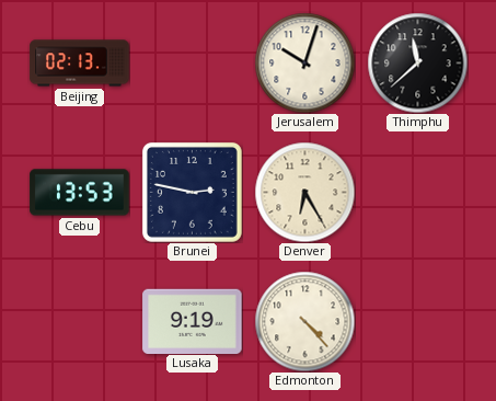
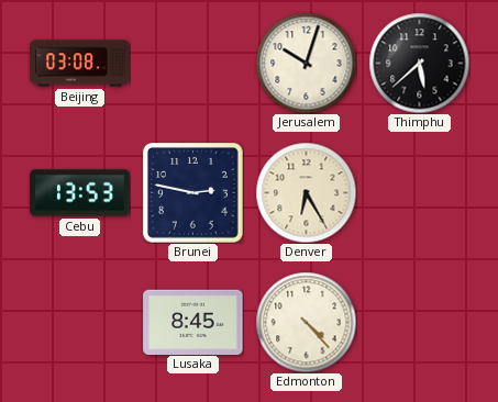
Beijing: 02:13 -> 03:08 (80, 64)
Thimphu: 11:38 -> 5:38 (419, 63)
Lusaka: 9:19 -> 8:45 (193, 322)
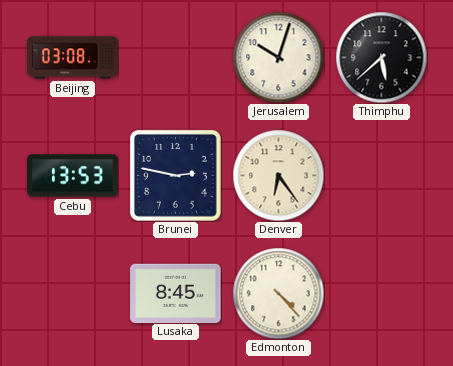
Denver: 6:25 -> 6:24 (278, 175)
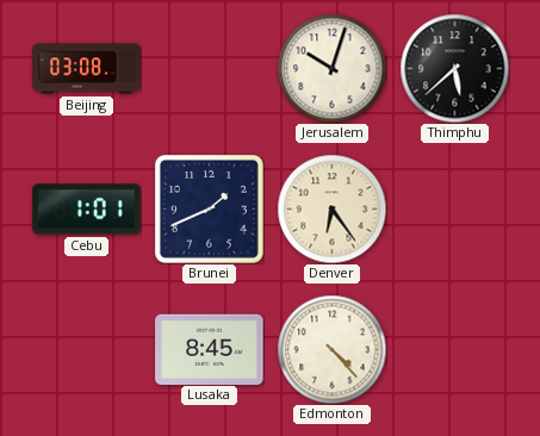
Cebu: 13:53 -> 1:01 (87, 210)
Brunei: 2:47 -> 1:41 (209, 208)
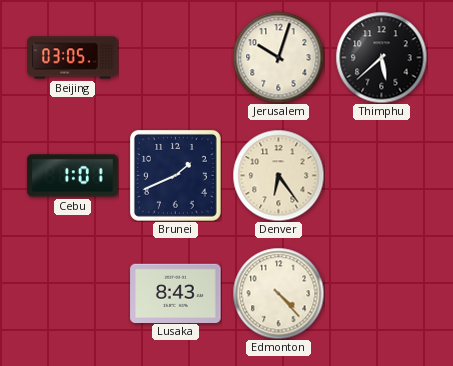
Beijing: 03:08 -> 03:05 (73, 58)
Lusaka: 8:45 -> 8:43 (176, 293)
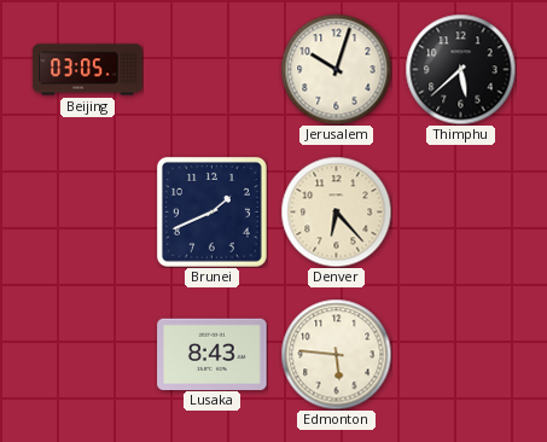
Cebu: 1:01 -> none (73, 176)
Denver: 6:24 -> 6:23 (336, 211)
Edmonton: 4:23 -> 5:46 (336, 354)
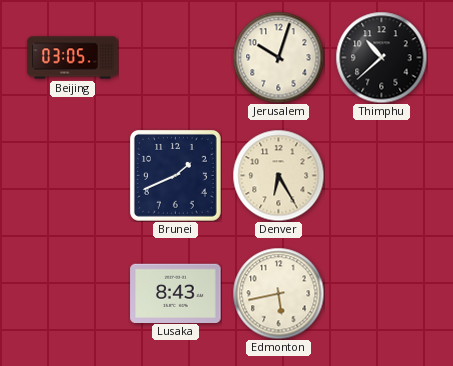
Thimphu: 5:38 -> 10:38 (381, 57)
Denver: 6:23 -> 6:25 (278, 175)
Edmonton: 5:46 -> 5:43 (278, 293)
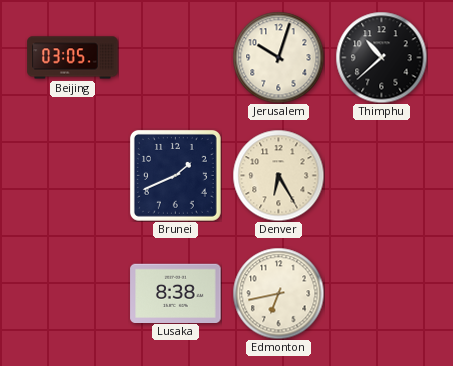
Lusaka: 8:43 -> 8:38 (176, 293)
Edmonton: 5:43 -> 6:43 (278, 293)
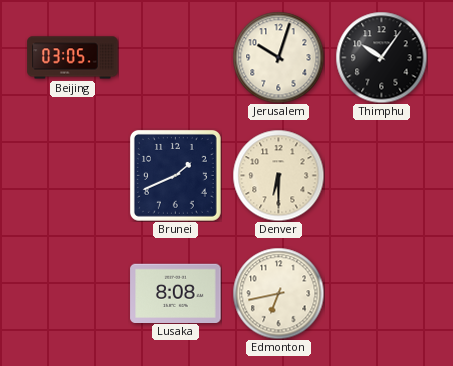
Thimphu: 10:38 -> 10:06 (381, 57)
Denver: 6:25 -> 6:30 (278, 175)
Lusaka: 8:38 -> 8:08 (176, 293)
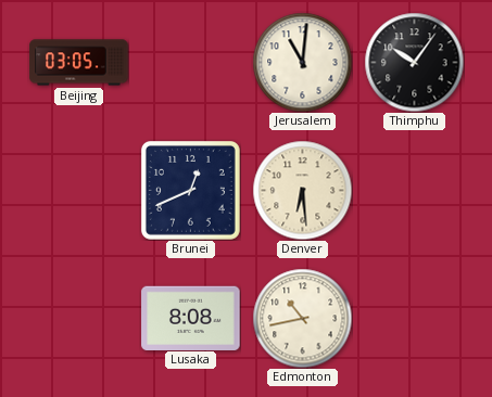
Jerusalem: 10:03 -> 11:01 (302, 62)
Brunei: 1:41 -> 12:41 (190, 190)
Denver: 6:30 -> 6:29 (302, 190)
Edmonton: 6:43 -> 10:43 (302, 318)
